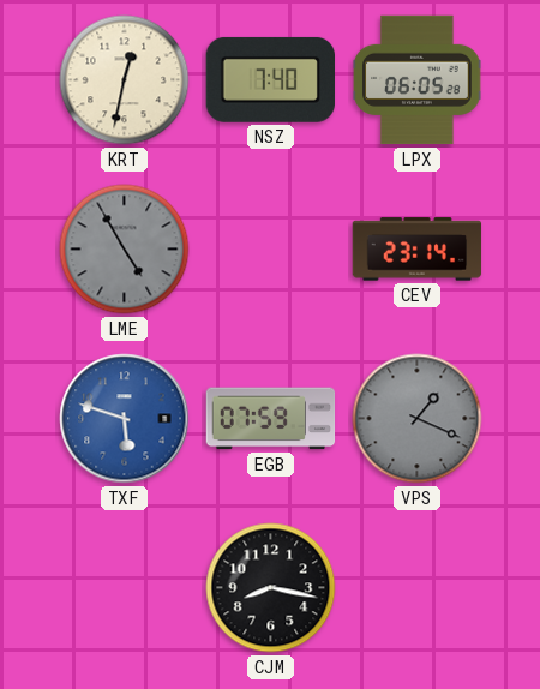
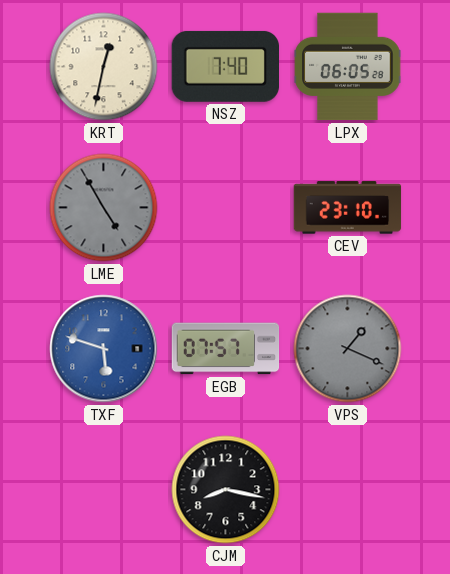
CEV: 23:14 -> 23:10 (348, 208)
EGB: 07:59 -> 07:57 (226, 349)
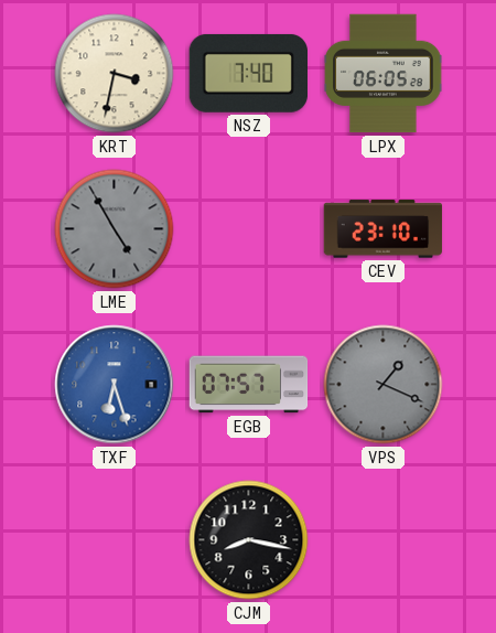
KRT: 12:32 -> 3:32 (115, 74)
TXF: 5:48 -> 6:27 (115, 385)
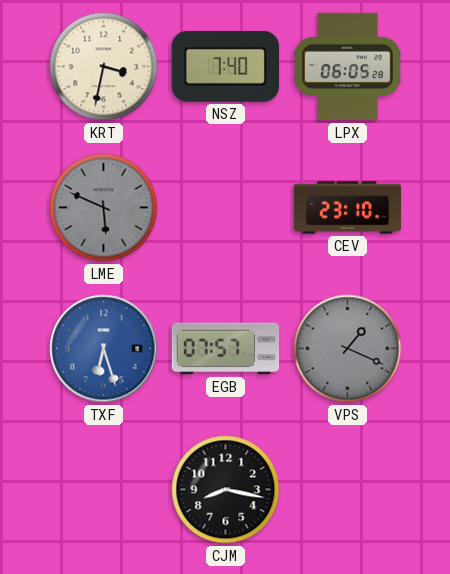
LME: 4:55 -> 5:49 (104, 208)
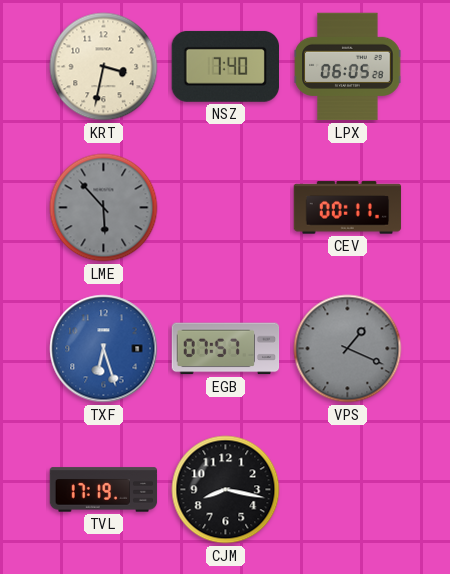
LME: 5:49 -> 5:53 (104, 208)
CEV: 23:10 -> 00:11 (348, 208)
TVL: none -> 17:19 (104, 490)
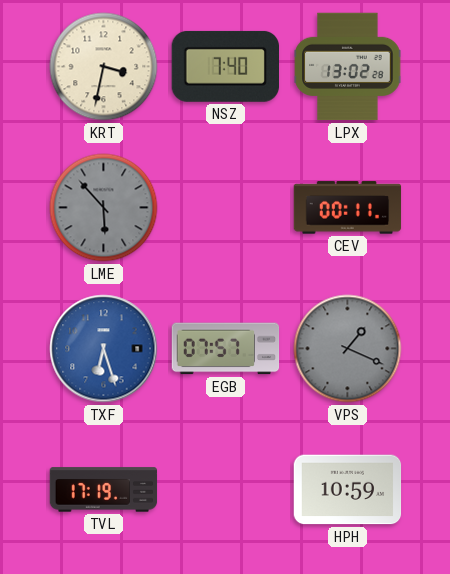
LPX: 06:05 -> 13:02 (348, 67)
CJM: 8:17 -> none (226, 490)
HPH: none -> 10:59 (348, 490)
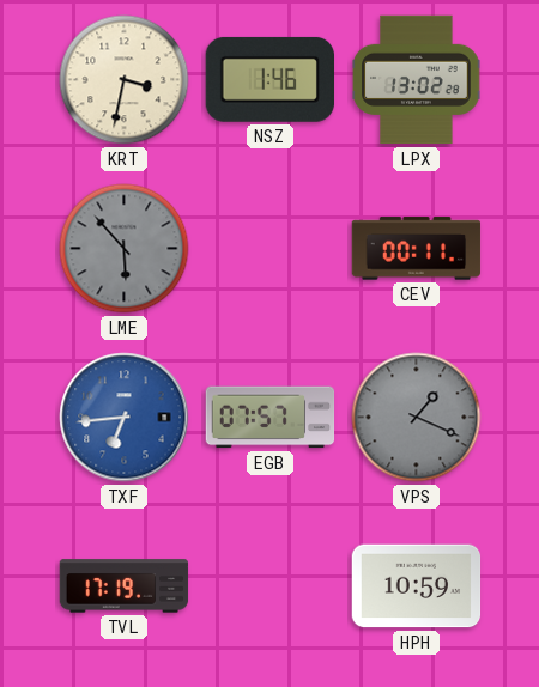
NSZ: 7:40 -> 1:46 (269, 79)
TXF: 6:27 -> 6:44 (125, 418)
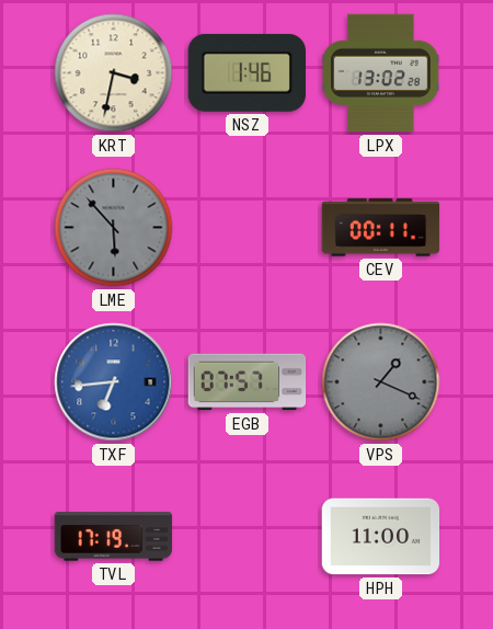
HPH: 10:59 -> 11:00 (381, 537)
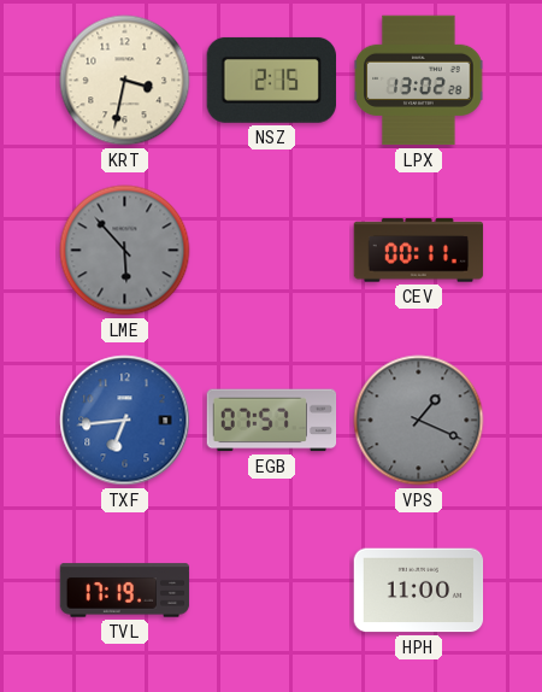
NSZ: 1:46 -> 2:15 (271, 80)
